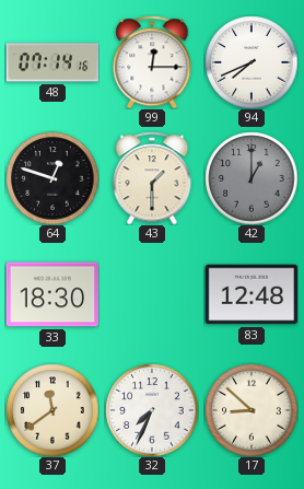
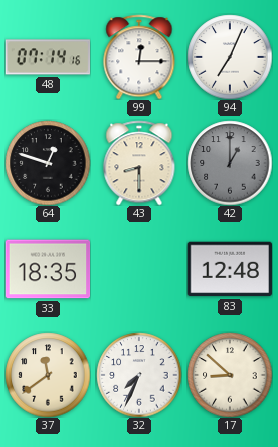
94: 7:41 -> 7:04 (230, 57)
43: 1:30 -> 8:30 (139, 163)
33: 18:30 -> 18:35 (48, 269)
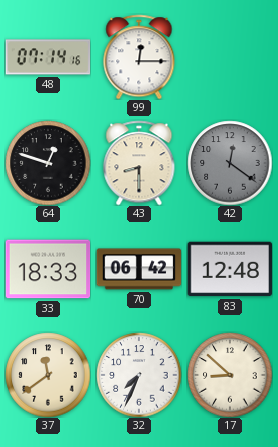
94: 7:04 -> none (230, 57)
42: 1:00 -> 12:21 (230, 163)
33: 18:35 -> 18:33 (48, 269)
70: none -> 06:42 (139, 269)
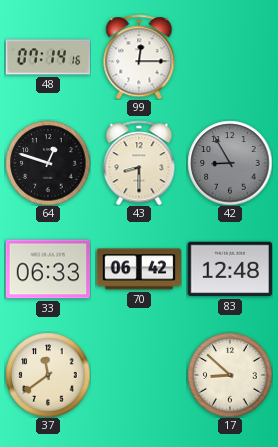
42: 12:21 -> 8:55 (230, 163)
33: 18:33 -> 06:33 (48, 269)
32: 7:34 -> none (139, 375)
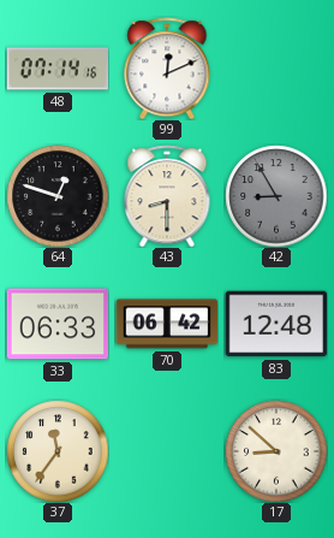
99: 12:15 -> 12:11 (167, 69)
37: 11:39 -> 11:36 (58, 451)
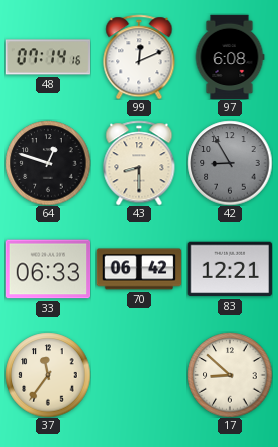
97: none -> 6:08 (230, 57)
83: 12:48 -> 12:21 (230, 269)
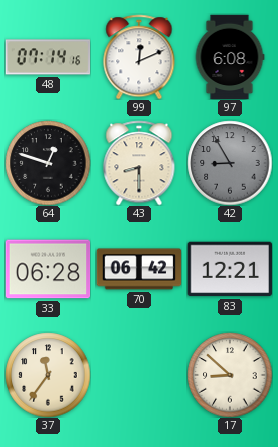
33: 06:33 -> 06:28 (48, 269)
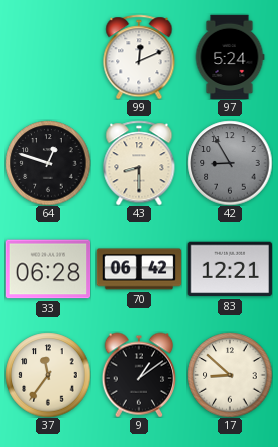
48: 07:14 -> none (48, 57)
97: 6:08 -> 5:24 (230, 57)
9: none -> 1:09 (138, 375)
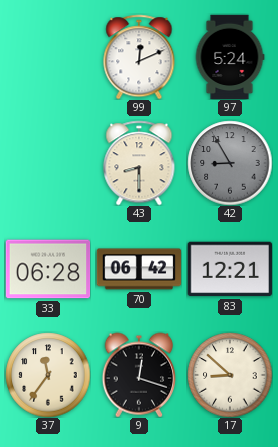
64: 12:48 -> none (48, 163)
9: 1:09 -> 12:18 (138, 375)
